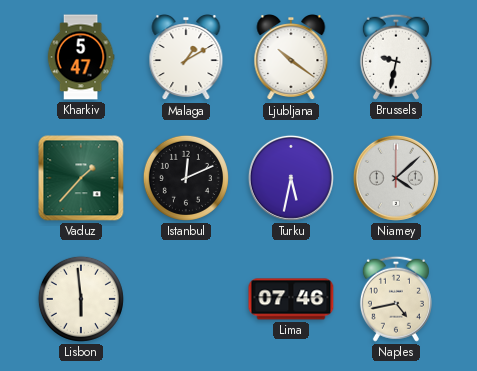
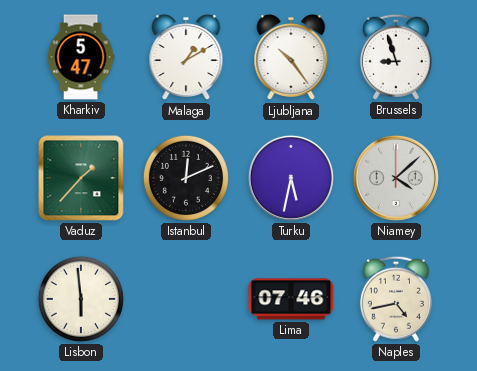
Ljubljana: 10:21 -> 10:24 (291, 58)
Brussels: 9:32 -> 8:57 (396, 57)
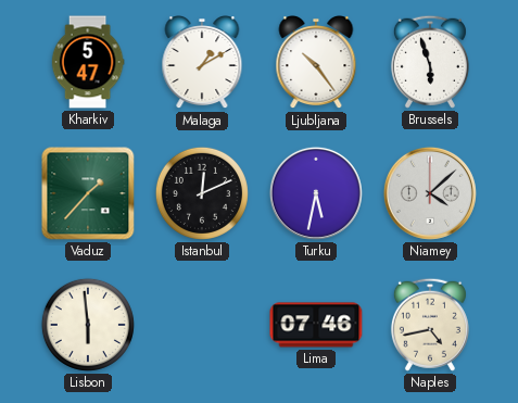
Brussels: 8:57 -> 5:57 (430, 62)
